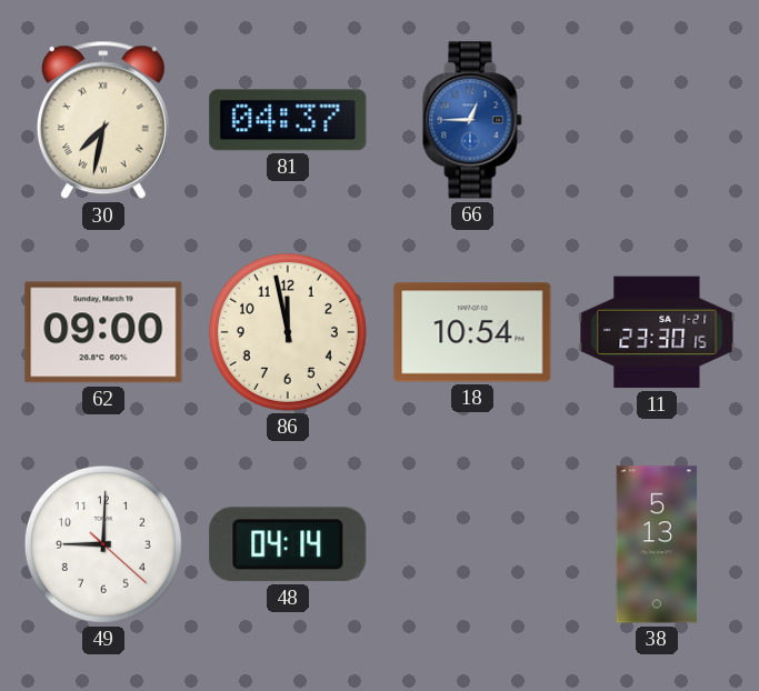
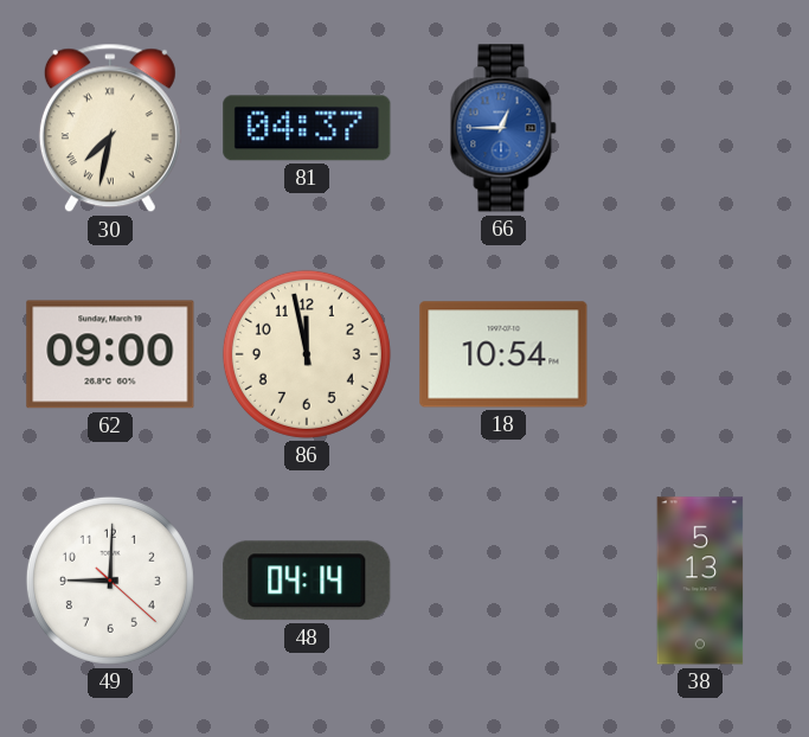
11: 23:30 -> none (657, 332)
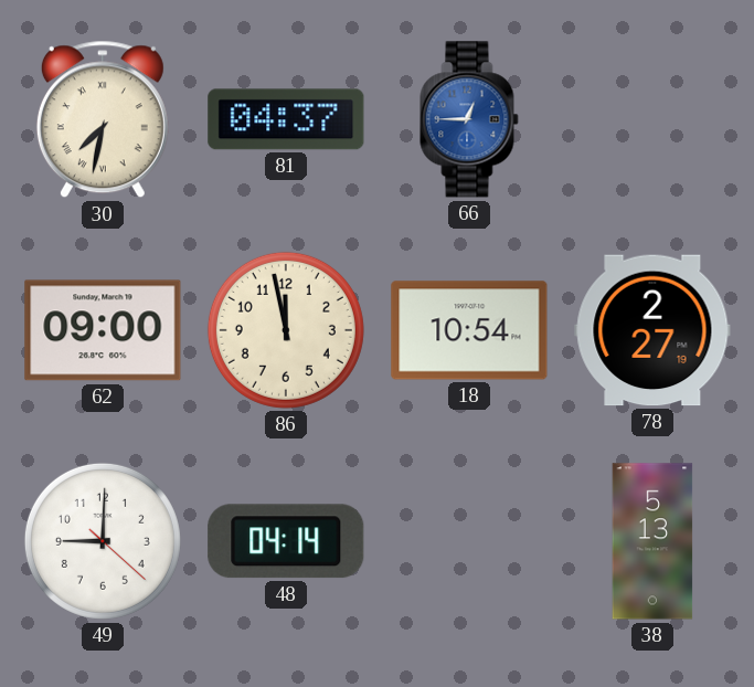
78: none -> 2:27 (652, 330)
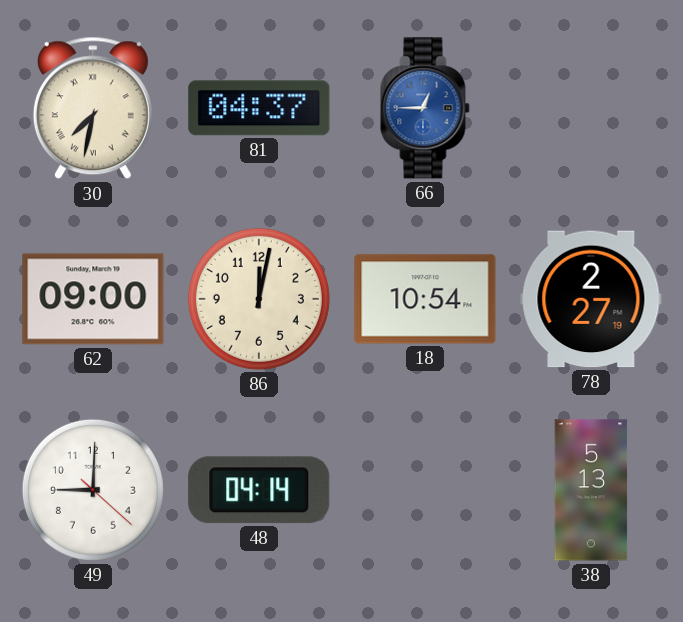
86: 11:58 -> 12:02 (259, 299)
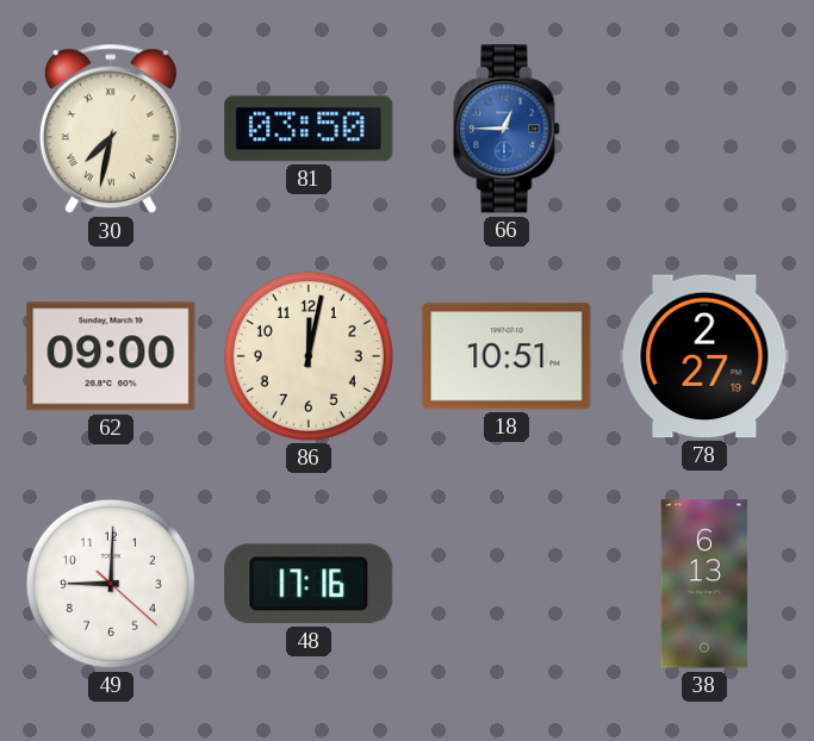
81: 04:37 -> 03:50 (309, 129)
18: 10:54 -> 10:51 (507, 356)
48: 04:14 -> 17:16 (309, 584)
38: 5:13 -> 6:13 (704, 584)
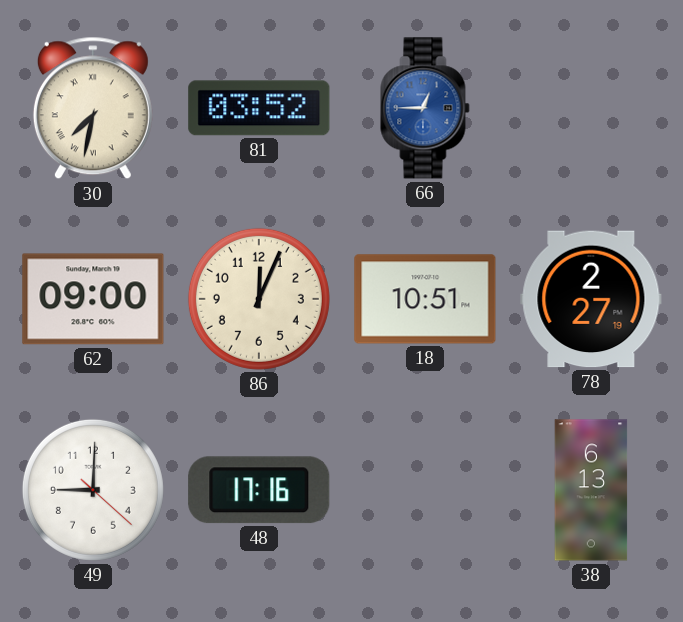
81: 03:50 -> 03:52 (259, 108)
86: 12:02 -> 12:04 (259, 299)
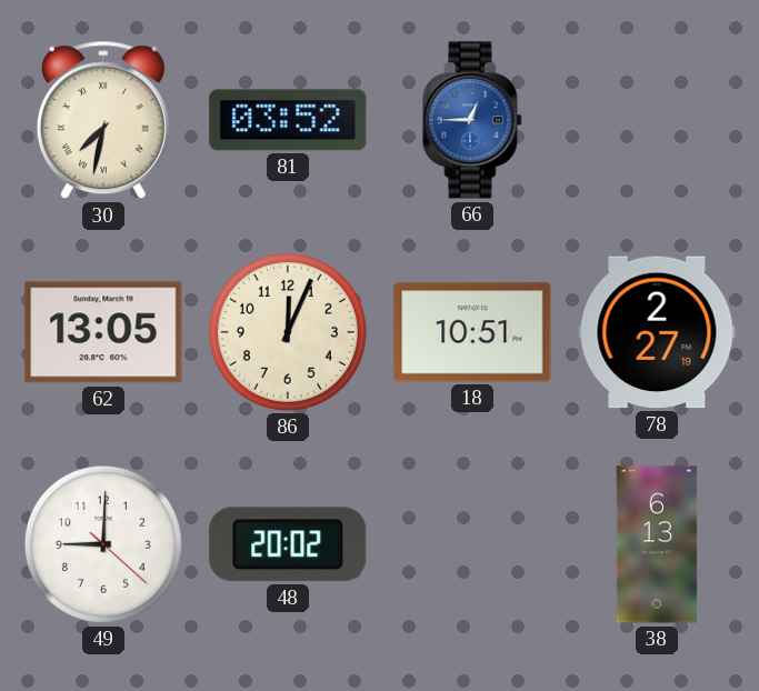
62: 09:00 -> 13:05 (103, 332)
48: 17:16 -> 20:02 (288, 544)
